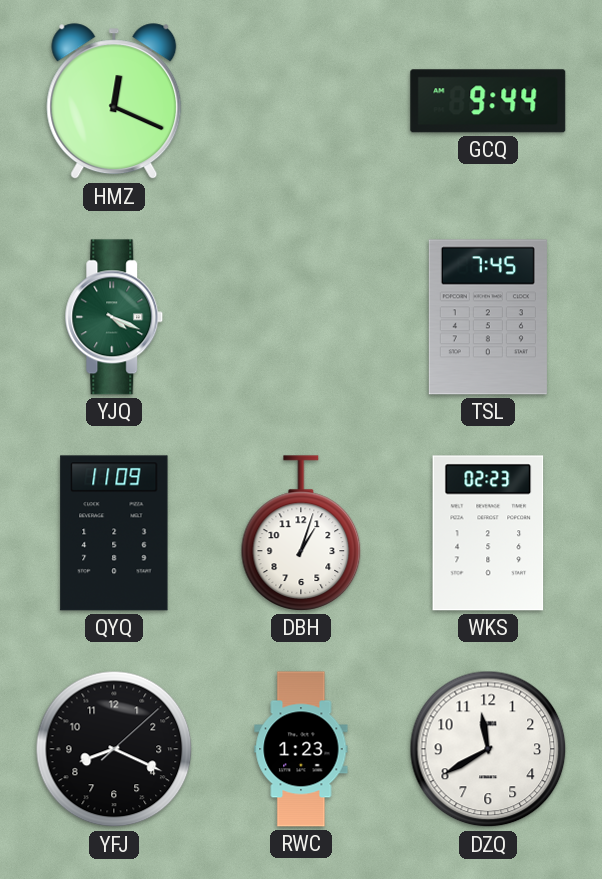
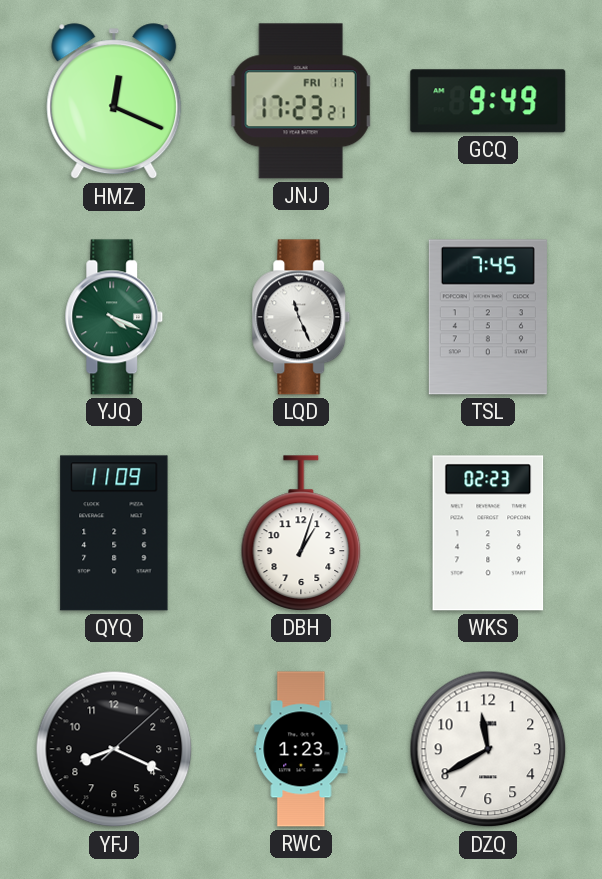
JNJ: none -> 17:23 (301, 101)
GCQ: 9:44 -> 9:49 (488, 101)
LQD: none -> 11:26 (301, 317)
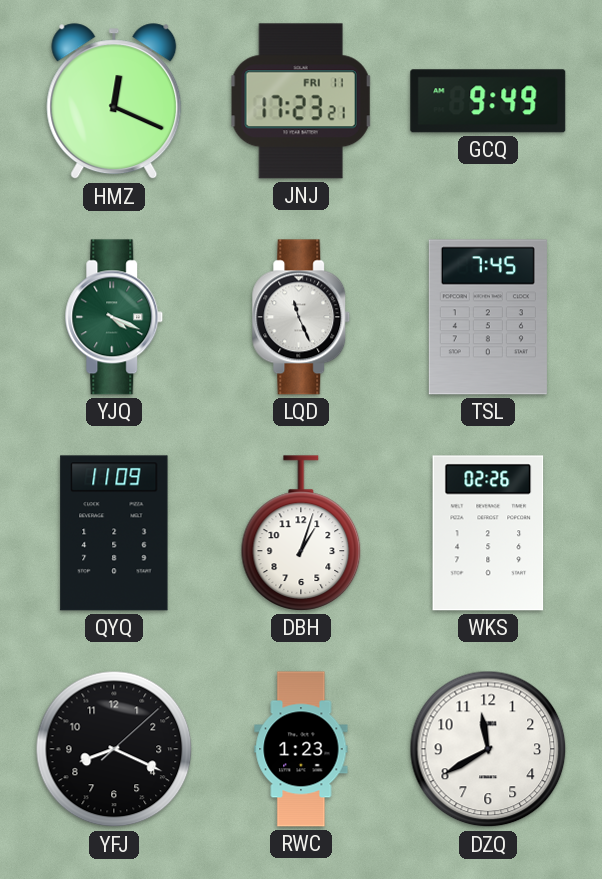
WKS: 02:23 -> 02:26 (488, 533)
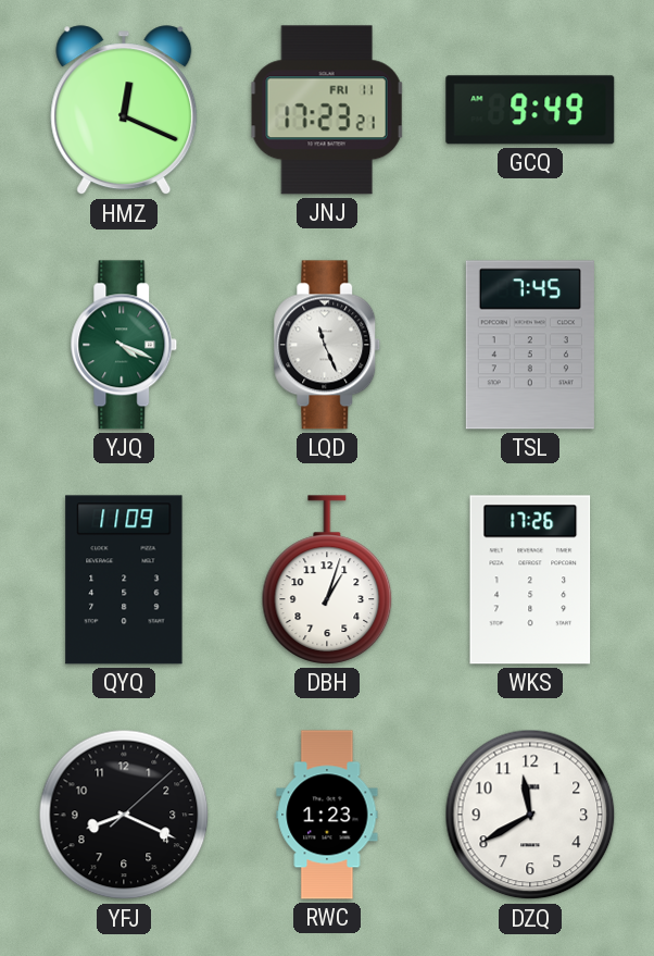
WKS: 02:26 -> 17:26 (530, 580)
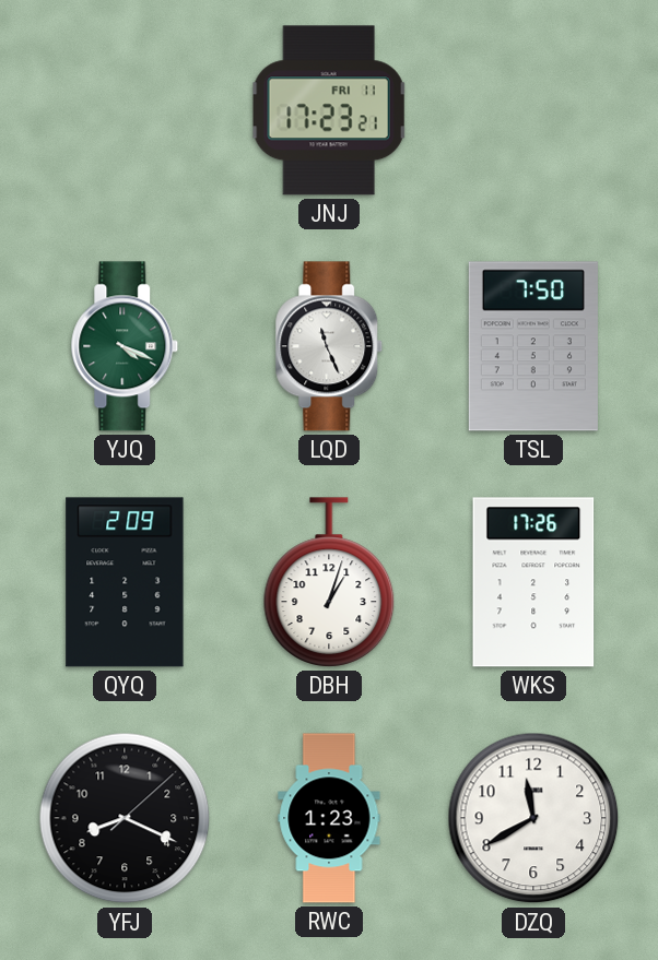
HMZ: 12:19 -> none (124, 111)
GCQ: 9:49 -> none (530, 110)
TSL: 7:45 -> 7:50 (533, 346)
QYQ: 11:09 -> 2:09 (125, 582)
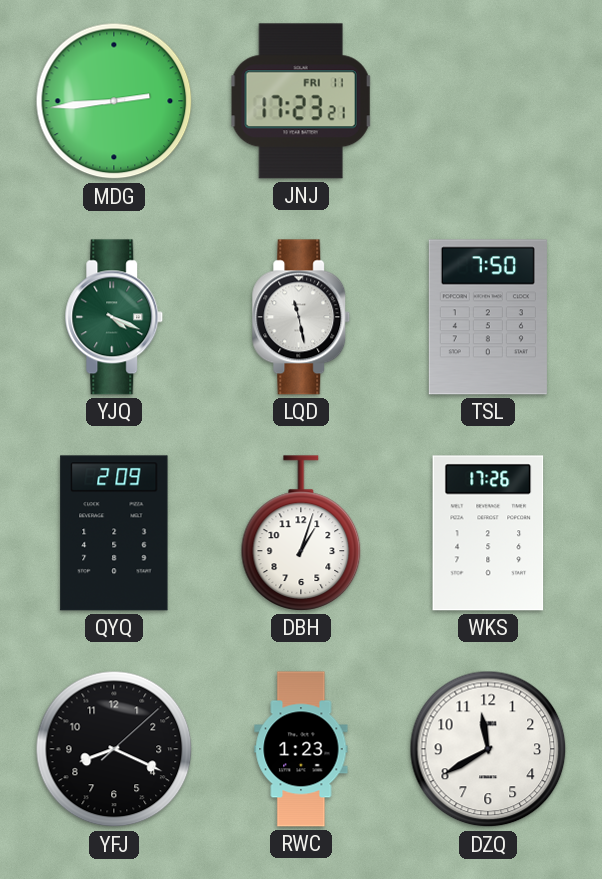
MDG: none -> 2:44 (114, 101)
LQD: 11:26 -> 11:28 (301, 317)
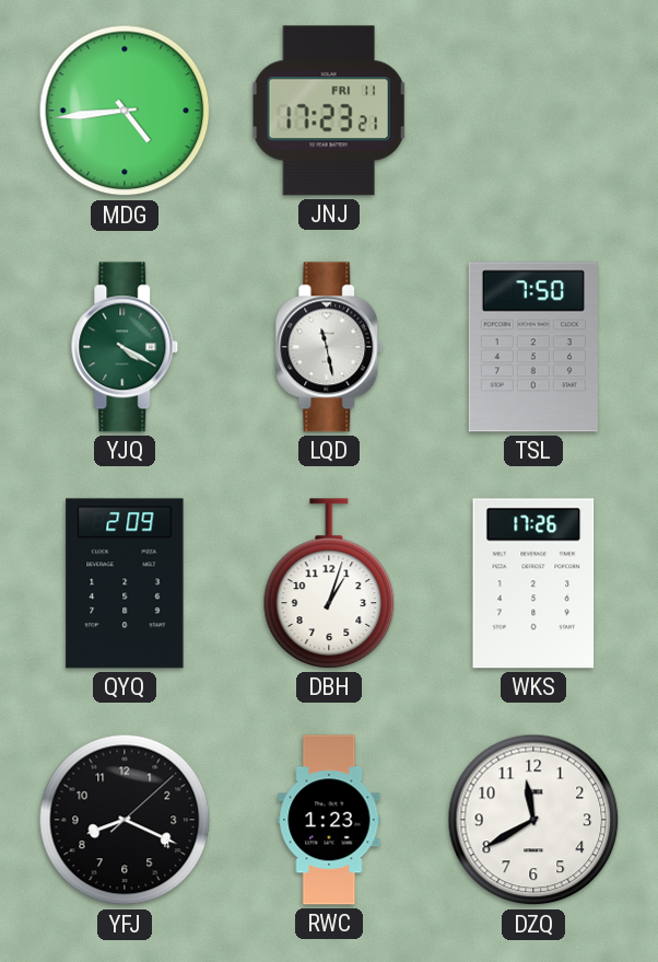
MDG: 2:44 -> 4:44 (125, 111)
YJQ: 4:19 -> 4:20 (125, 347)
